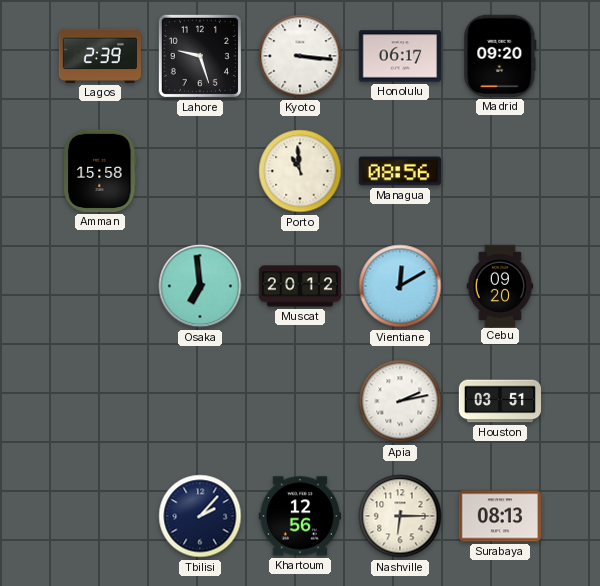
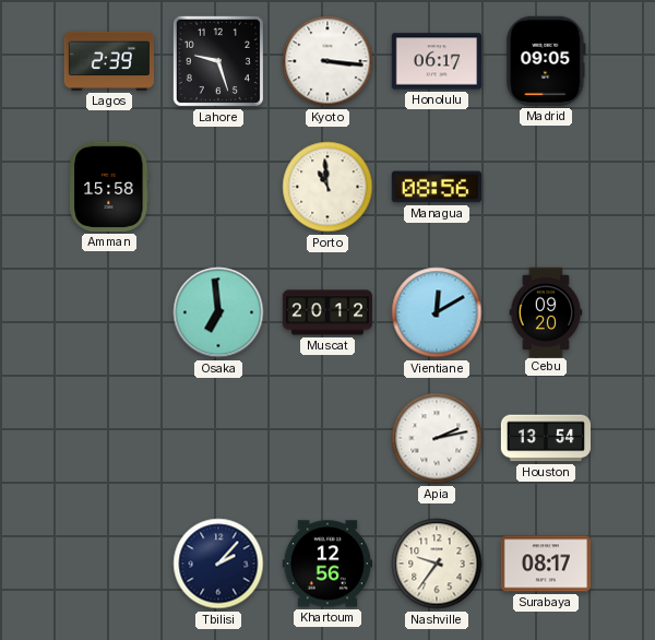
Madrid: 09:20 -> 09:05 (546, 61)
Houston: 03:51 -> 13:54 (545, 438)
Nashville: 6:15 -> 9:36 (437, 564)
Surabaya: 08:13 -> 08:17 (545, 564)
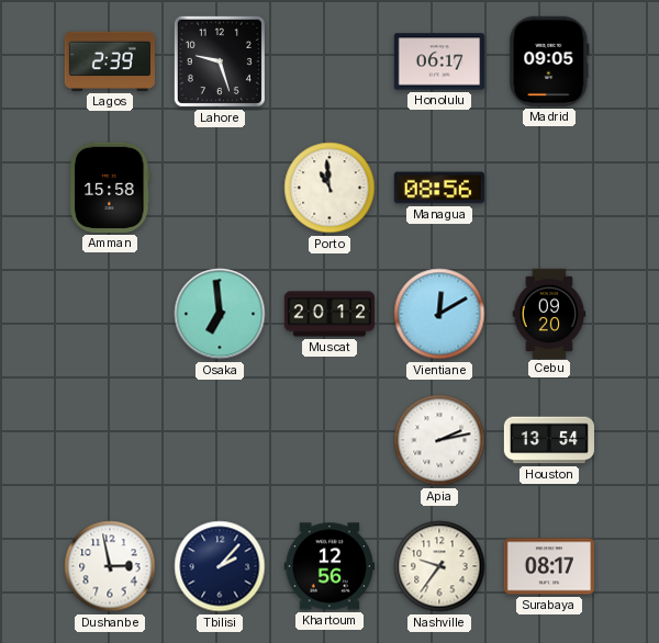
Kyoto: 3:16 -> none (327, 61)
Dushanbe: none -> 2:58 (110, 566)
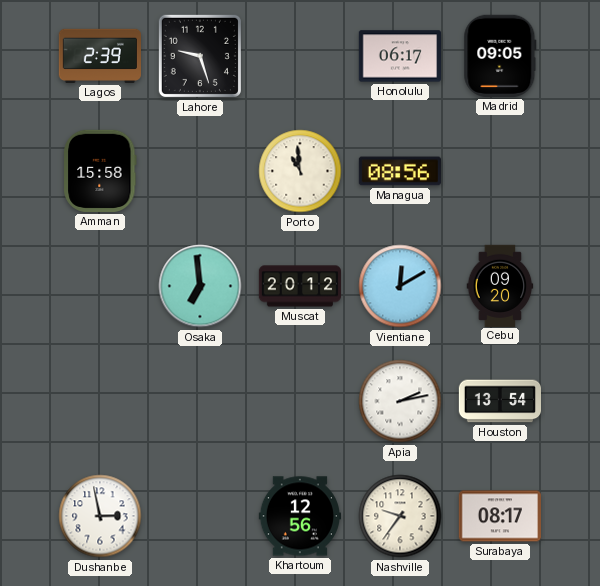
Tbilisi: 2:07 -> none (220, 566)
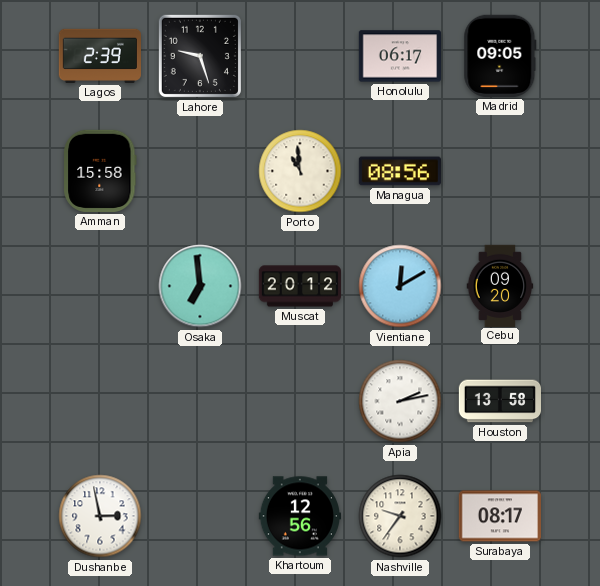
Houston: 13:54 -> 13:58 (499, 401)
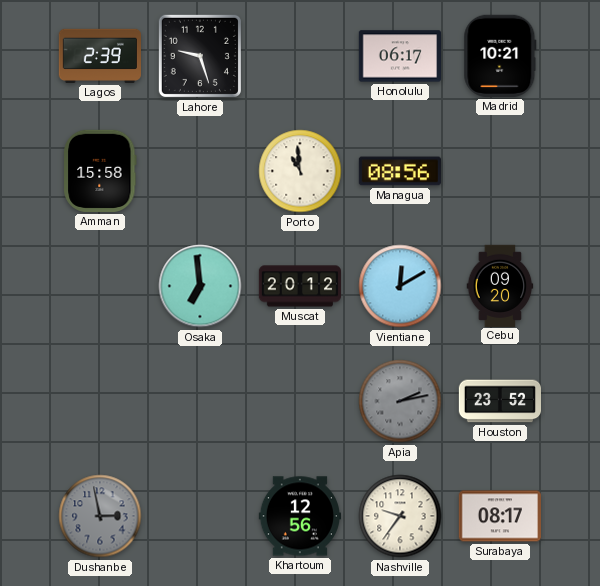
Madrid: 09:05 -> 10:21 (500, 56)
Apia dial: white -> grey (400, 401)
Houston: 13:58 -> 23:52 (499, 401)
Dushanbe dial: white -> grey (100, 516)
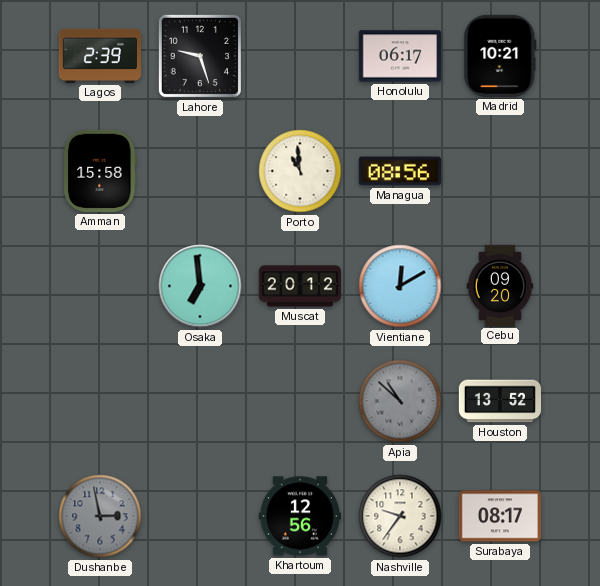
Apia: 2:13 -> 10:52 (400, 401)
Houston: 23:52 -> 13:52 (499, 401)
